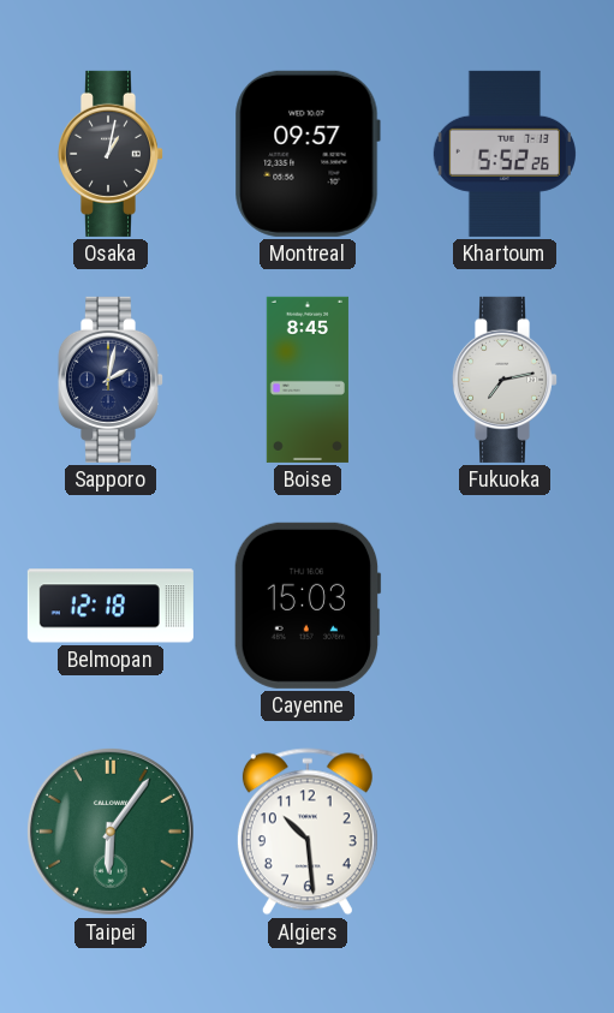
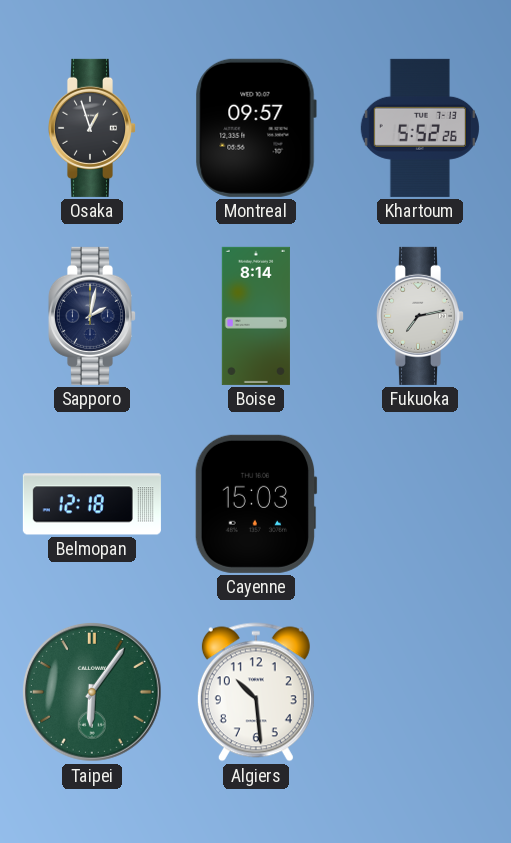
Osaka: 1:02 -> 12:57 (91, 128)
Boise: 8:45 -> 8:14 (256, 316)
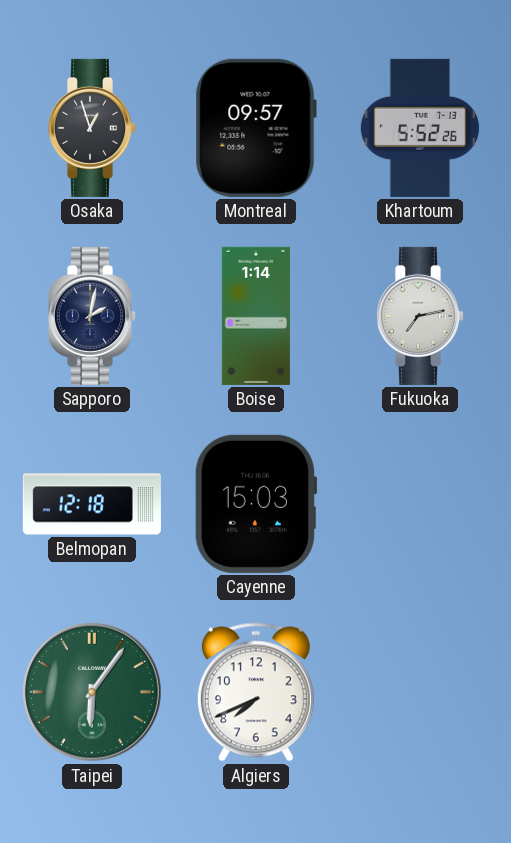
Boise: 8:14 -> 1:14 (256, 316)
Algiers: 10:29 -> 7:41 (256, 692)
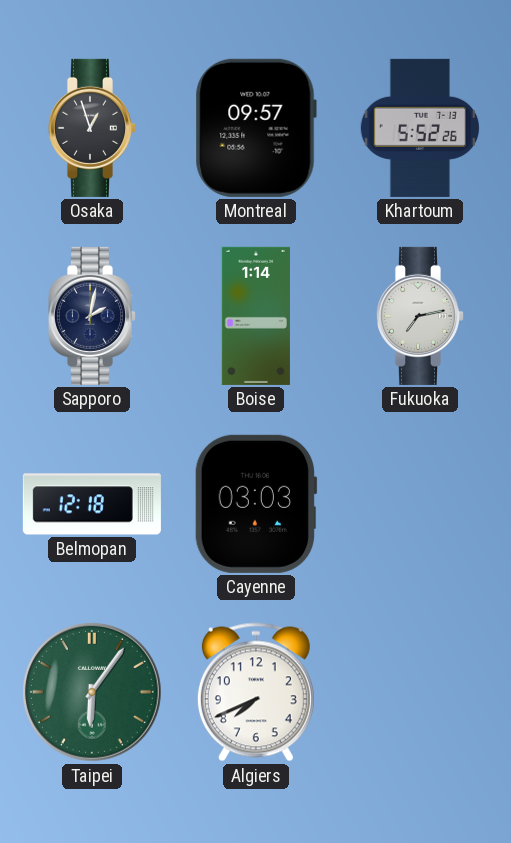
Cayenne: 15:03 -> 03:03 (256, 504)
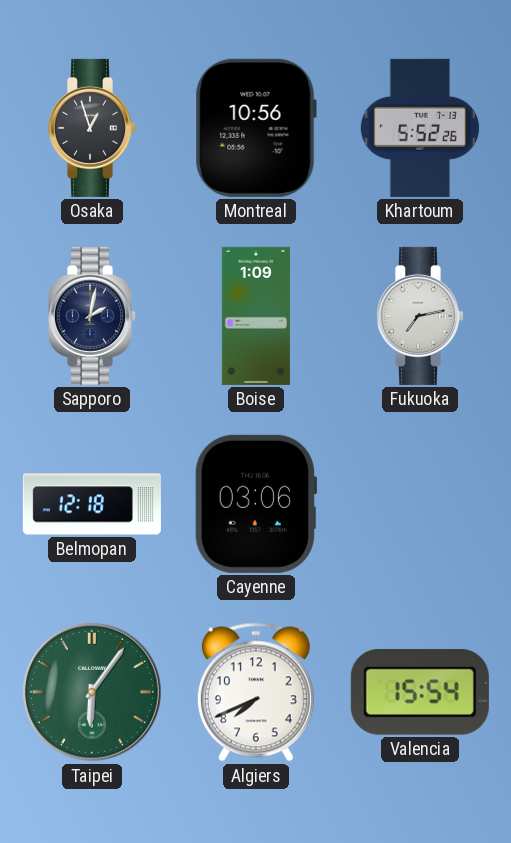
Montreal: 09:57 -> 10:56 (256, 128)
Boise: 1:14 -> 1:09 (256, 316)
Cayenne: 03:03 -> 03:06 (256, 504)
Valencia: none -> 15:54 (420, 692)
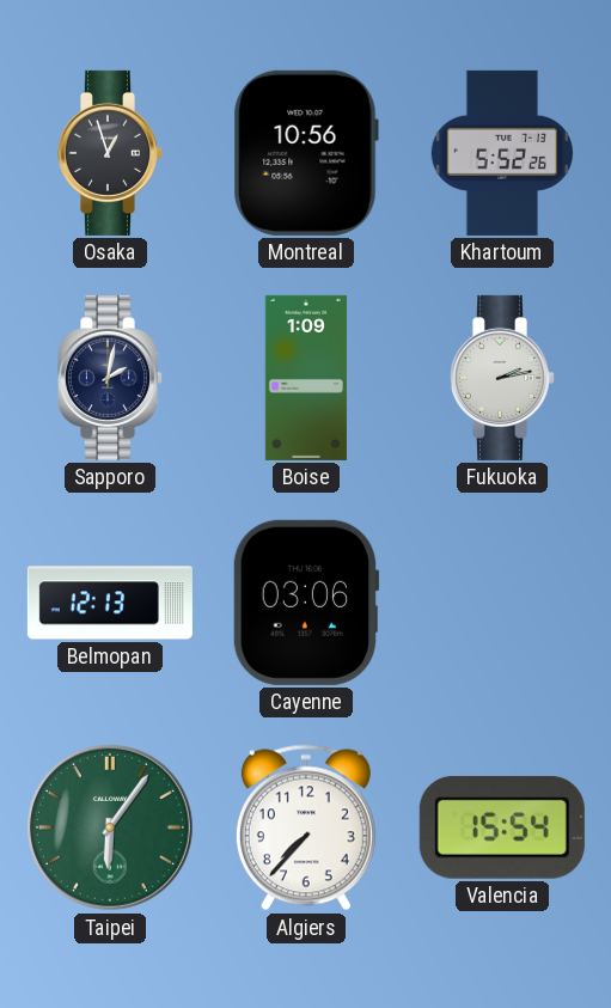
Fukuoka: 7:13 -> 2:13 (501, 378)
Belmopan: 12:18 -> 12:13 (110, 603)
Algiers: 7:41 -> 7:37 (306, 827)
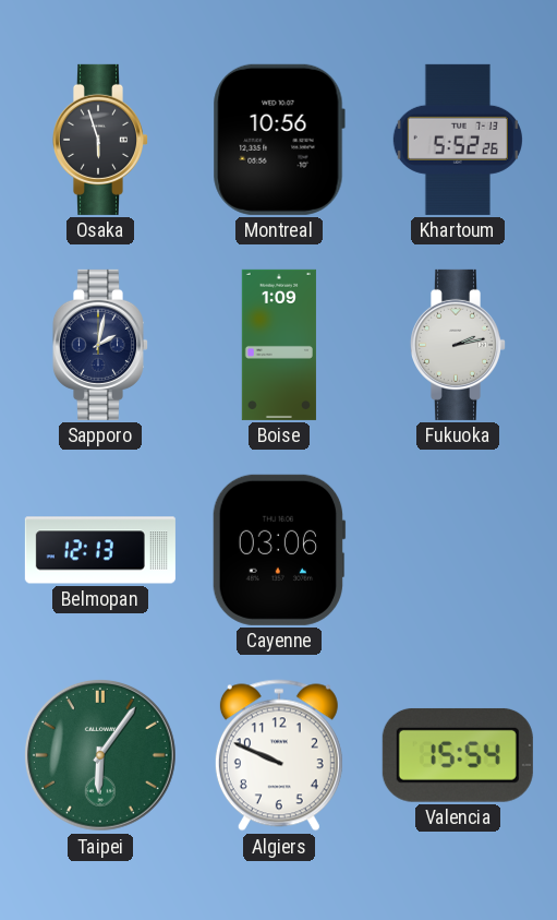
Osaka: 12:57 -> 5:57 (99, 140)
Algiers: 7:37 -> 9:49 (279, 755)
